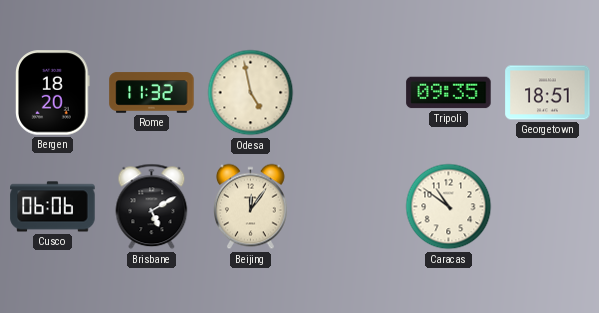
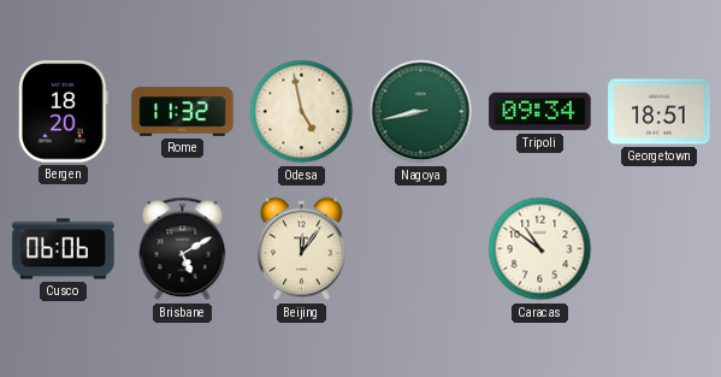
Nagoya: none -> 8:43 (421, 112)
Tripoli: 09:35 -> 09:34 (540, 112)
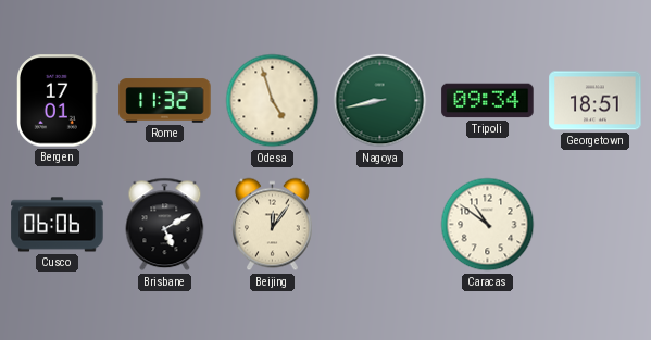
Bergen: 18:20 -> 17:01 (58, 101)
Odesa: 4:58 -> 4:57 (273, 101)
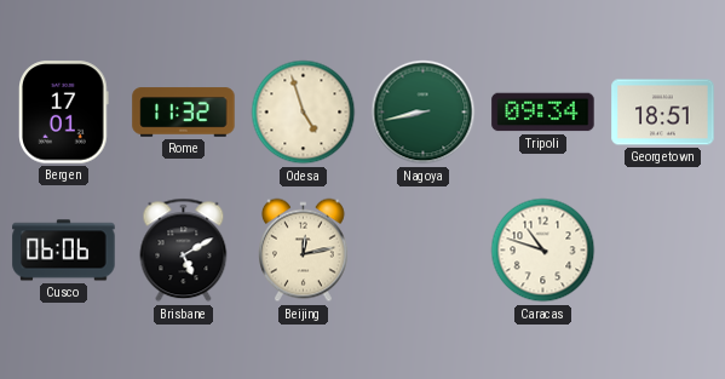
Beijing: 12:06 -> 12:13 (304, 251)
Caracas: 10:51 -> 10:48 (543, 251)
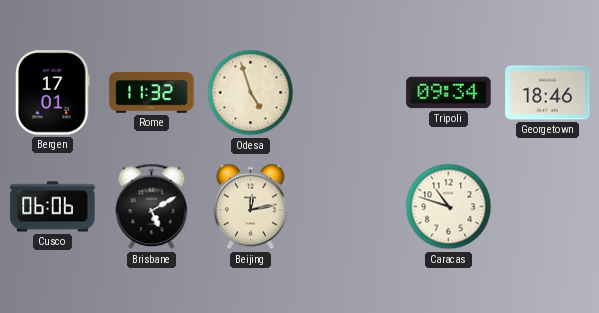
Nagoya: 8:43 -> none (424, 113)
Georgetown: 18:51 -> 18:46 (548, 93)
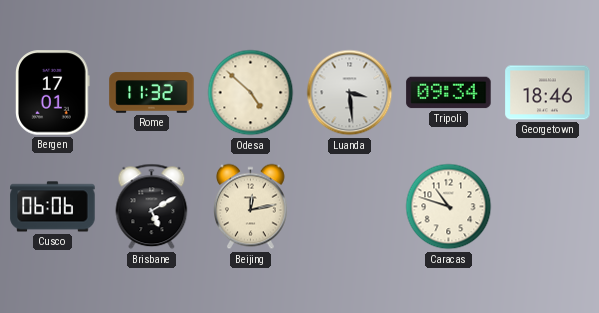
Odesa: 4:57 -> 4:52 (251, 93)
Luanda: none -> 3:29 (350, 93)
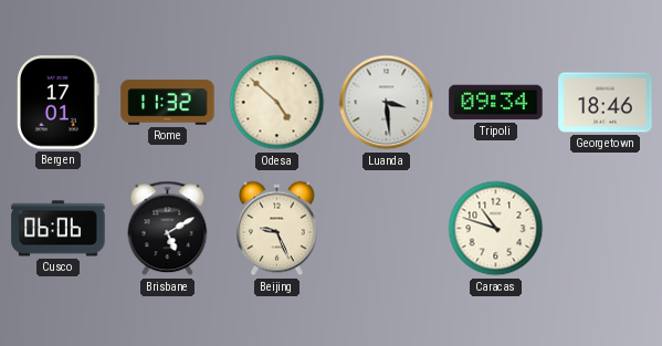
Beijing: 12:13 -> 9:26 (277, 229)
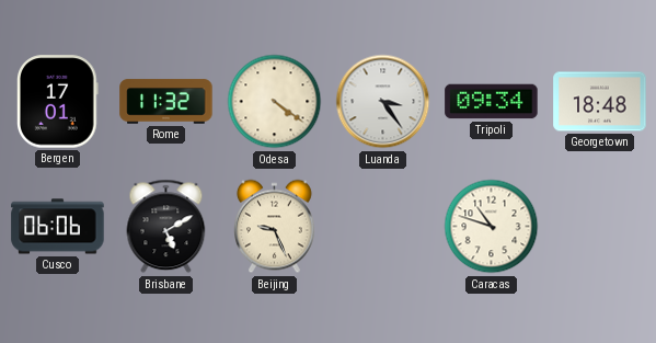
Odesa: 4:52 -> 4:21 (275, 102)
Luanda: 3:29 -> 3:24 (383, 102)
Georgetown: 18:46 -> 18:48 (600, 102)
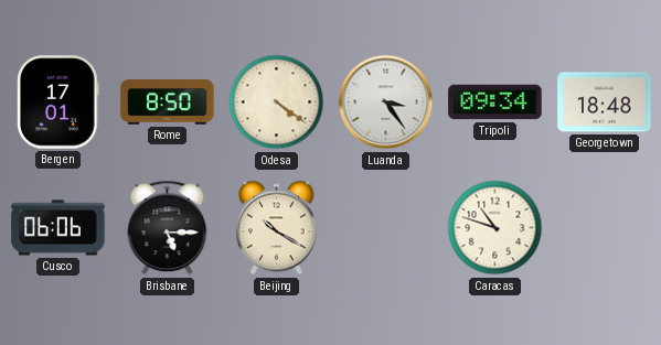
Rome: 11:32 -> 8:50 (168, 103)
Brisbane: 5:10 -> 5:15 (168, 228)
Beijing: 9:26 -> 10:20 (277, 228)
